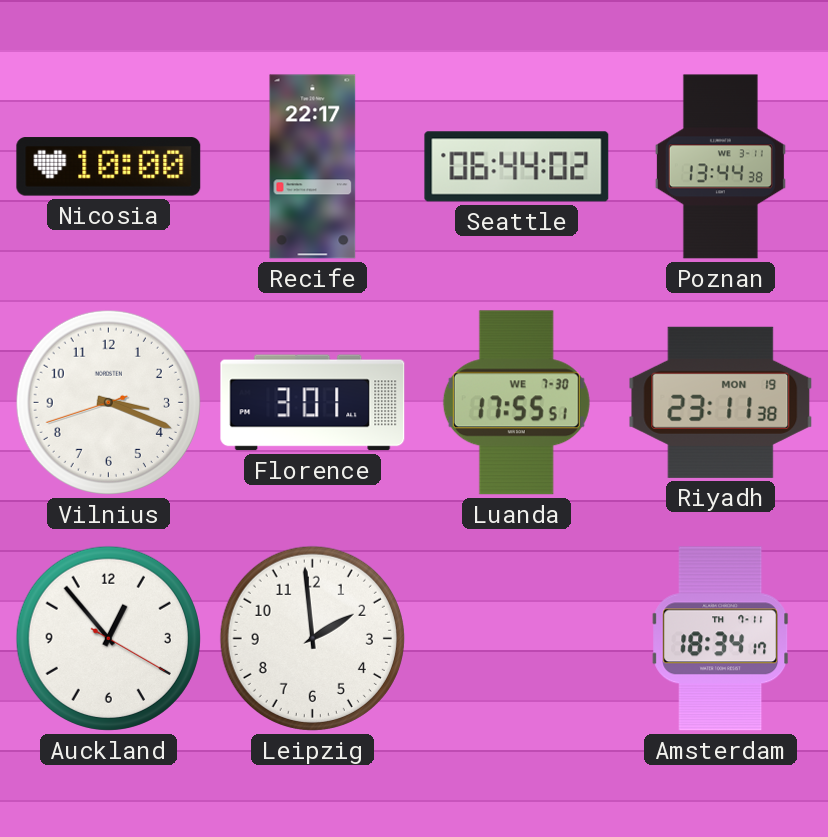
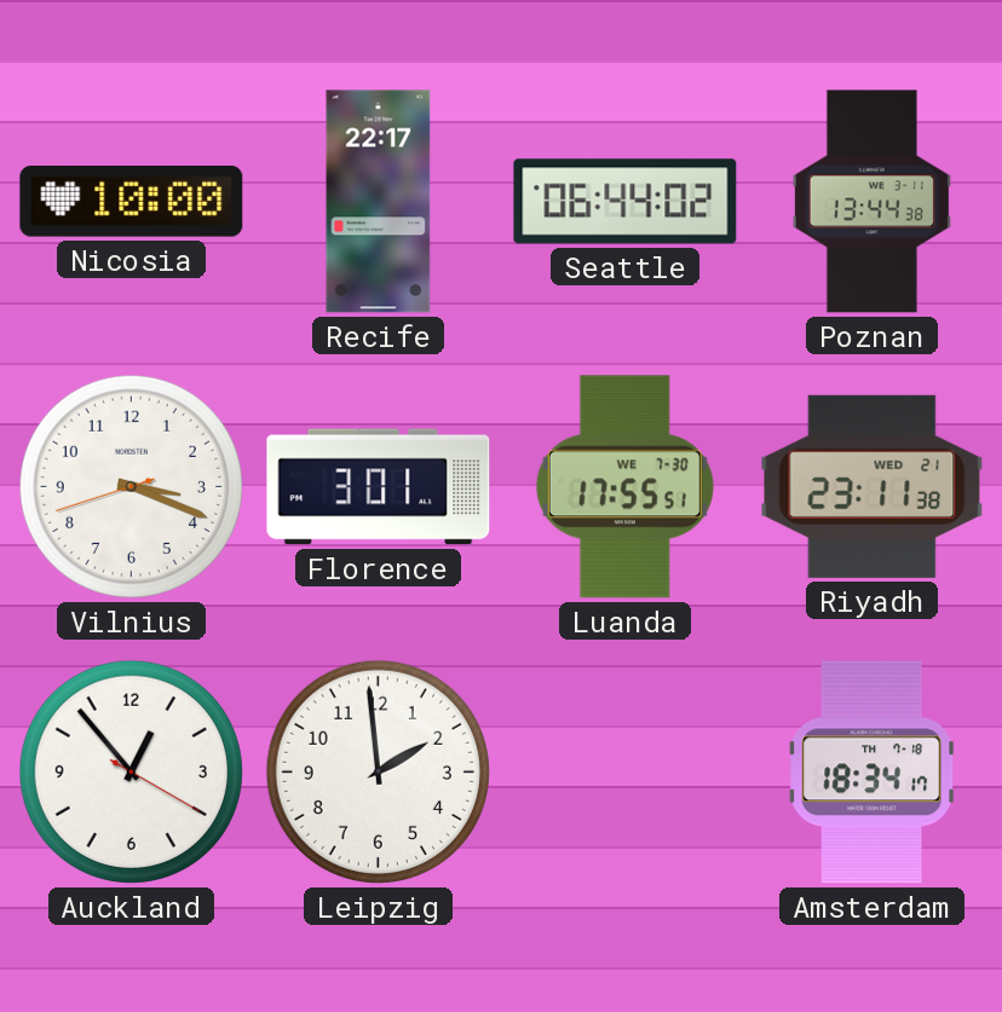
Riyadh date: MON 19 -> WED 21 (873, 486)
Amsterdam date: TH 7-11 -> TH 7-18 (873, 773)
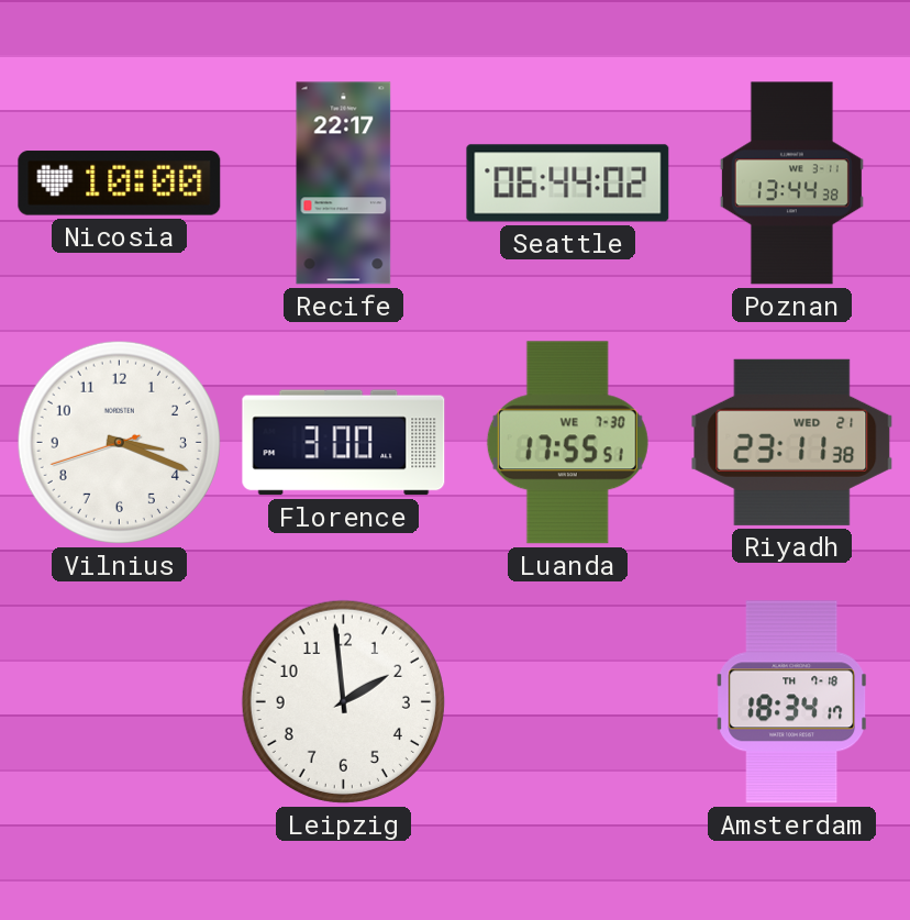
Florence: 3:01 -> 3:00 (344, 443)
Auckland: 12:53 -> none (131, 771)
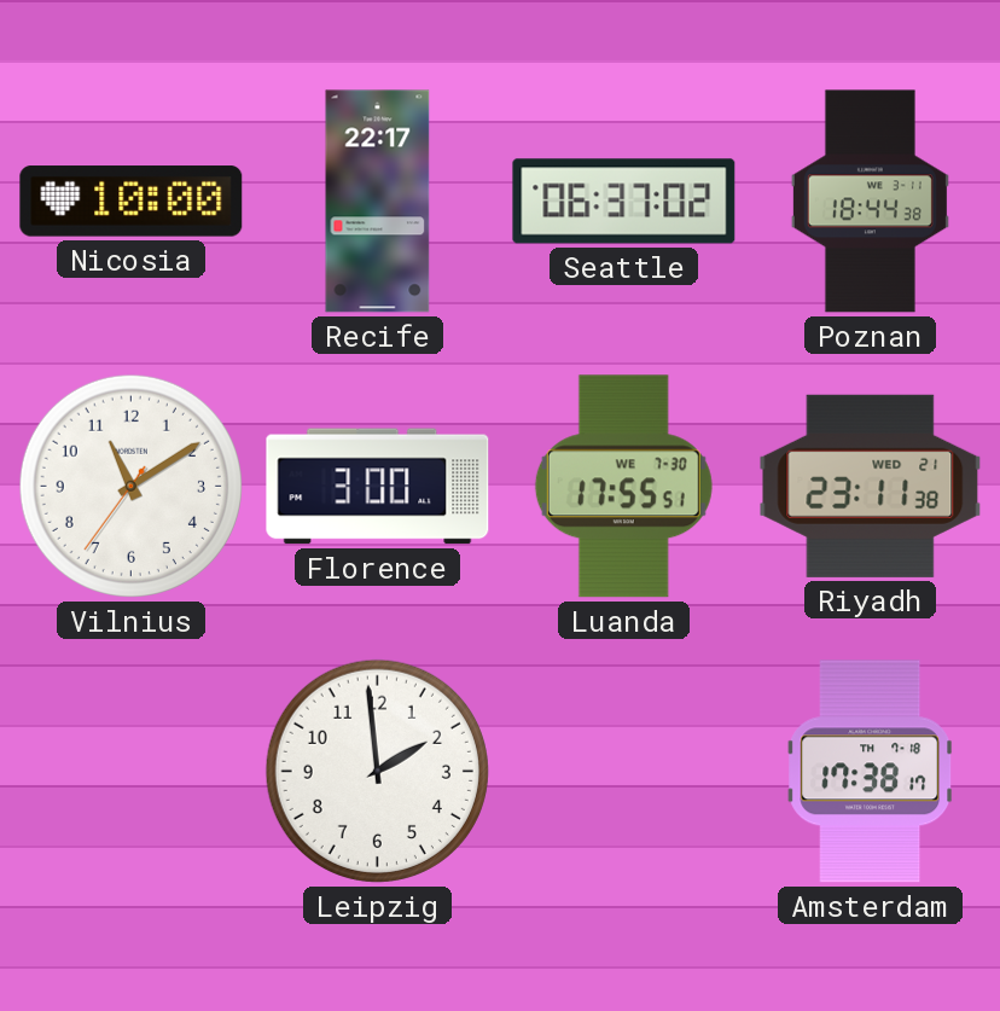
Seattle: 06:44 -> 06:37 (624, 202)
Poznan: 13:44 -> 18:44 (870, 202)
Vilnius: 3:18 -> 11:09 (130, 486)
Amsterdam: 18:34 -> 17:38 (871, 772)
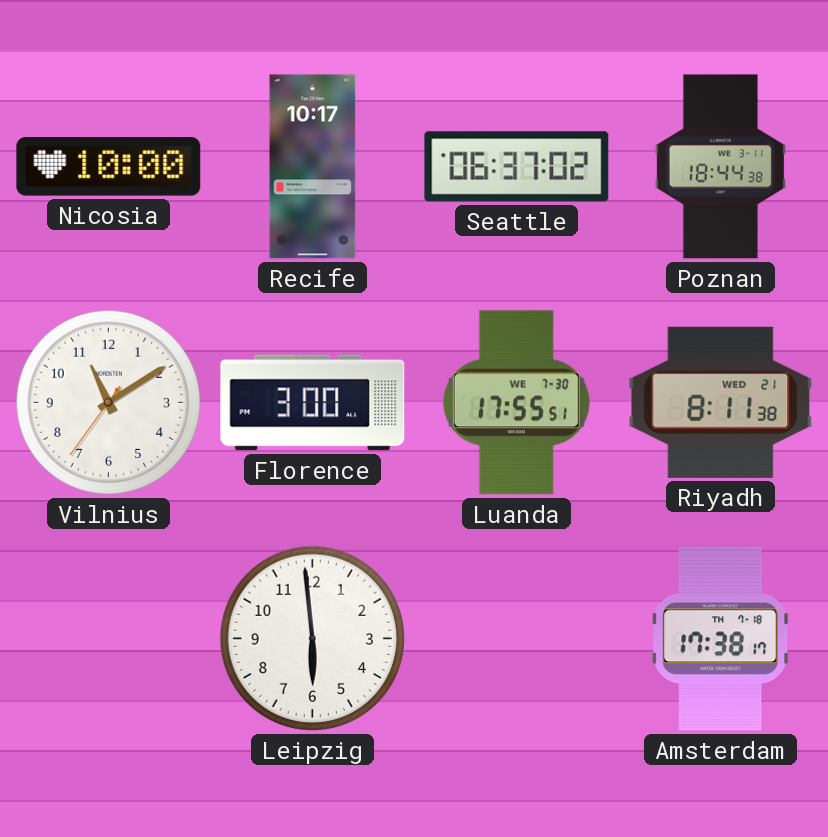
Recife: 22:17 -> 10:17 (313, 167)
Riyadh: 23:11 -> 8:11 (721, 402)
Leipzig: 1:59 -> 5:59 (312, 638)
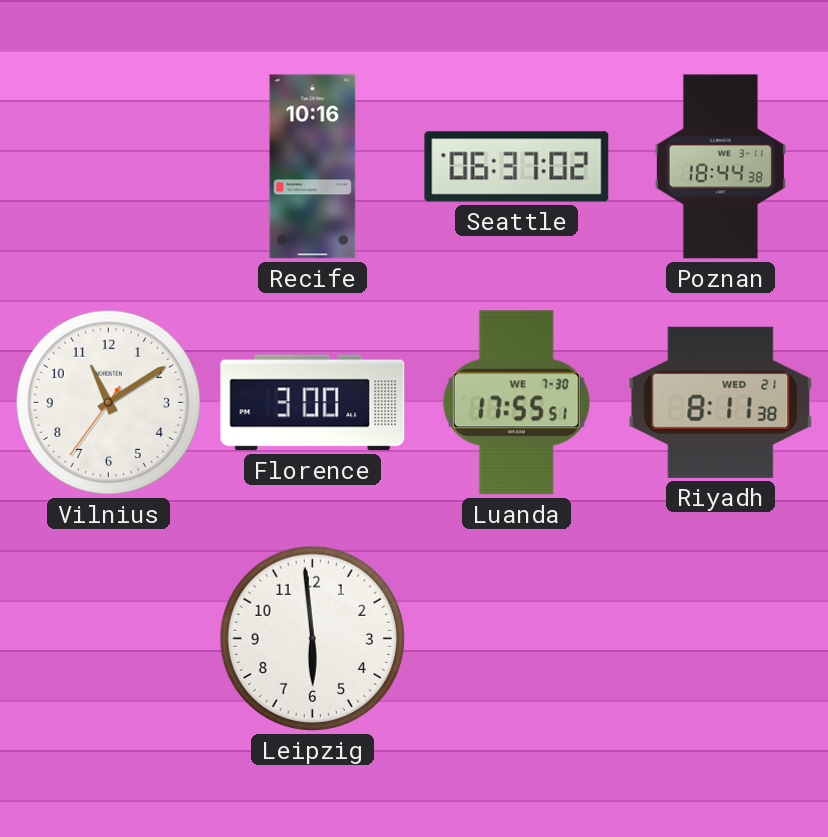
Nicosia: 10:00 -> none (109, 167)
Recife: 10:17 -> 10:16 (313, 167)
Amsterdam: 17:38 -> none (721, 639)
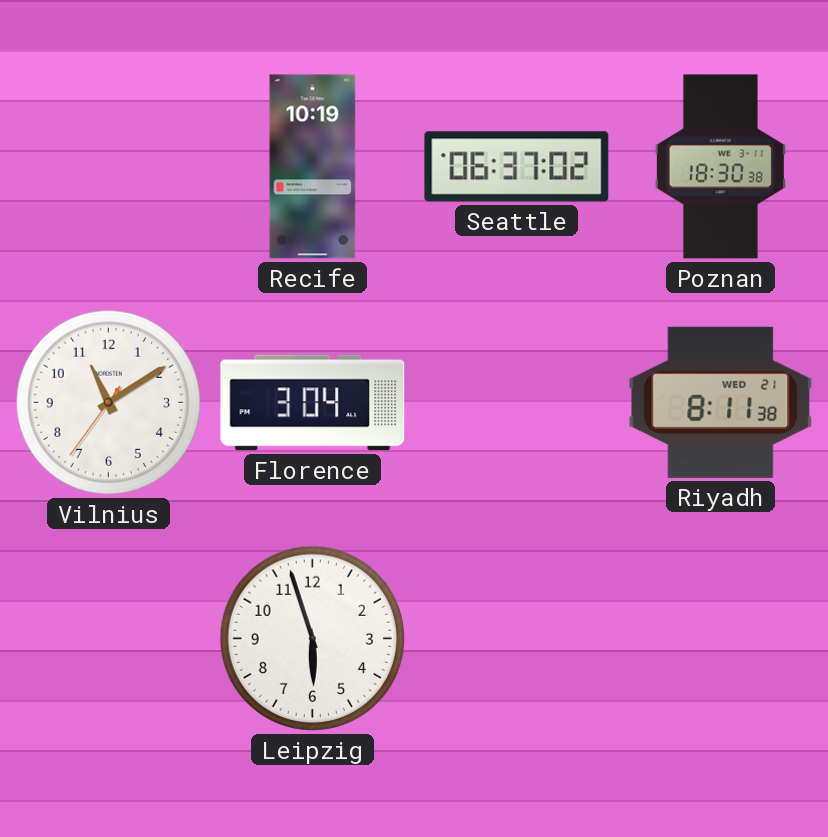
Recife: 10:16 -> 10:19 (313, 167)
Poznan: 18:44 -> 18:30 (720, 167)
Florence: 3:00 -> 3:04 (313, 403)
Luanda: 17:55 -> none (516, 403)
Leipzig: 5:59 -> 5:57 (312, 638)
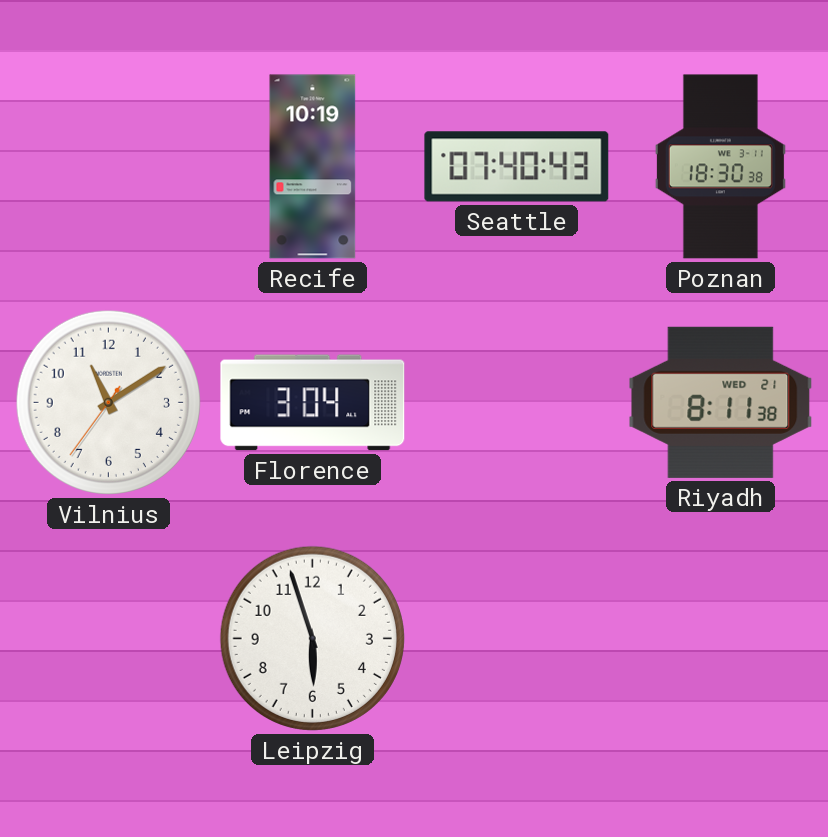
Seattle: 06:37 -> 07:40 (517, 167)
